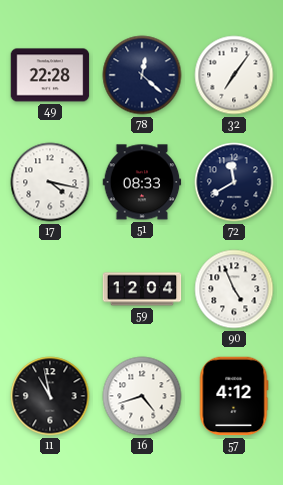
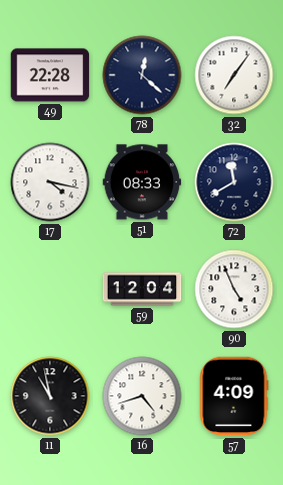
57: 4:12 -> 4:09 (234, 396)
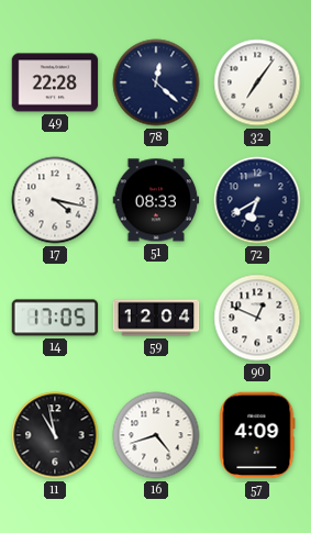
72: 11:40 -> 6:40 (257, 200)
14: none -> 17:05 (55, 318)
90: 4:56 -> 12:49 (257, 318)
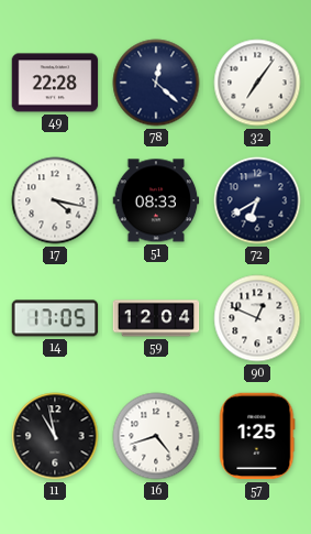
57: 4:09 -> 1:25 (257, 436)
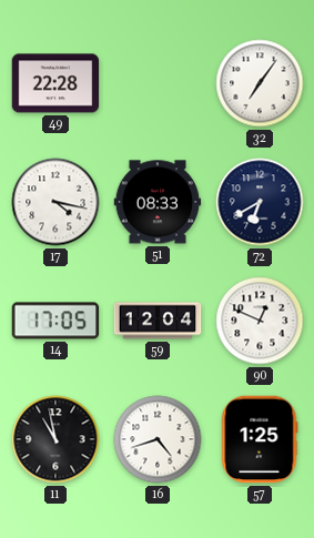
78: 12:22 -> none (156, 83)
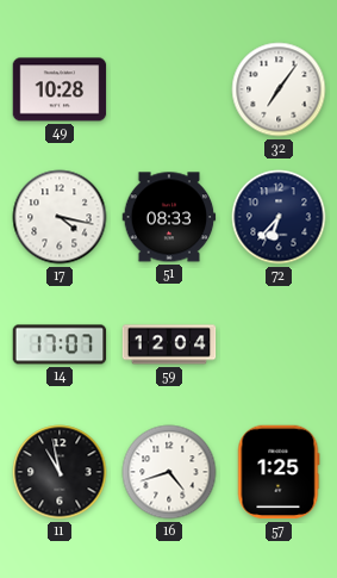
49: 22:28 -> 10:28 (60, 89)
72: 6:40 -> 6:37 (279, 217)
14: 17:05 -> 17:07 (60, 344)
90: 12:49 -> none (260, 321)
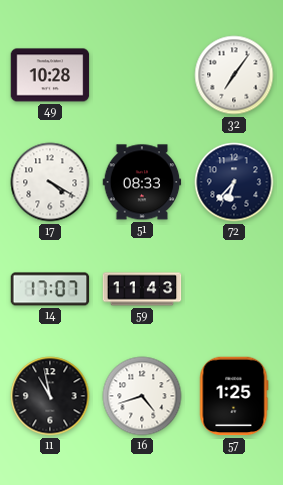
17: 4:17 -> 4:20 (50, 182)
59: 12:04 -> 11:43 (142, 289)
